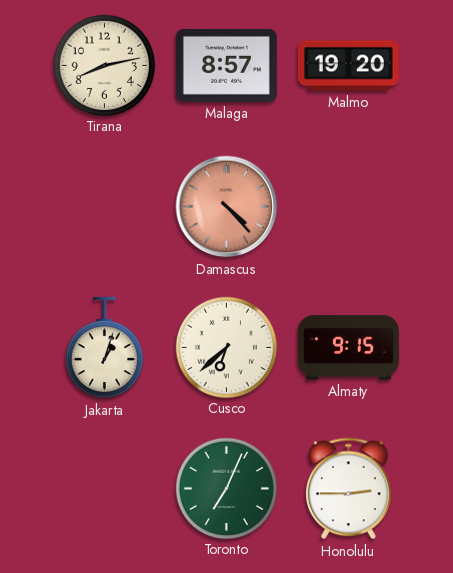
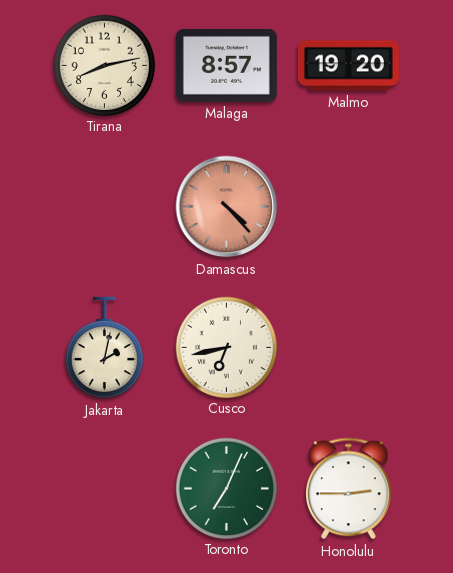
Jakarta: 1:03 -> 2:02 (104, 348)
Cusco: 6:38 -> 6:43 (226, 347)
Almaty: 9:15 -> none (348, 348)
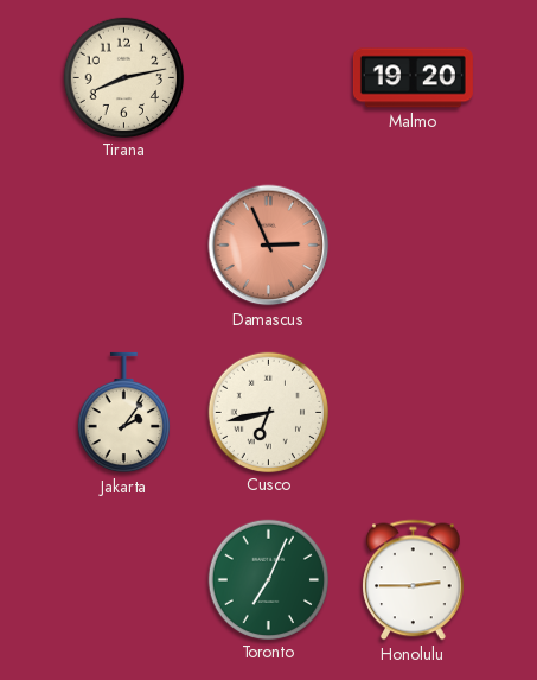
Malaga: 8:57 -> none (226, 65)
Damascus: 4:23 -> 2:56 (269, 246)
Jakarta: 2:02 -> 2:06 (123, 413)
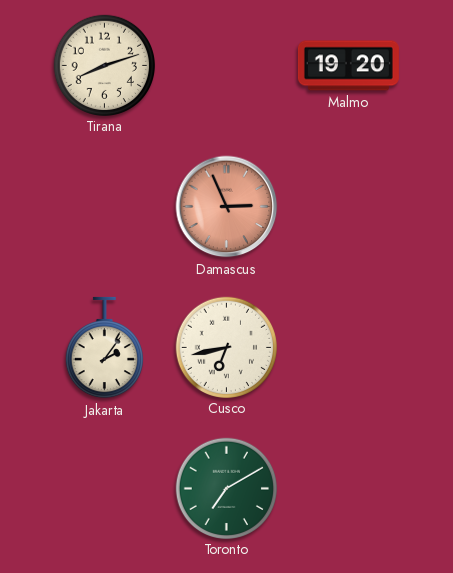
Tirana: 8:13 -> 8:12 (104, 65)
Toronto: 7:04 -> 7:10 (226, 488)
Honolulu: 2:45 -> none (414, 580)
